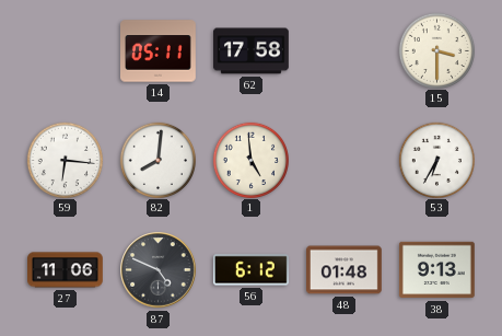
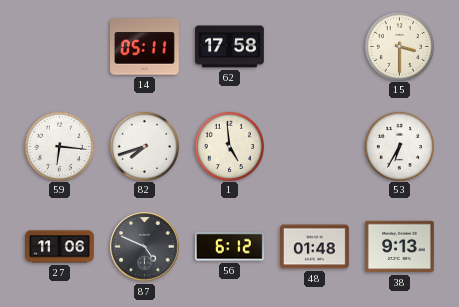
82: 8:01 -> 7:42 (144, 146)
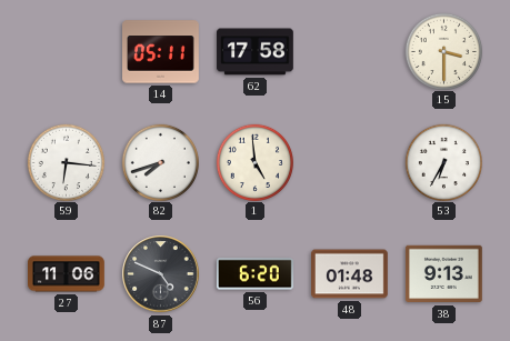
56: 6:12 -> 6:20 (254, 274)
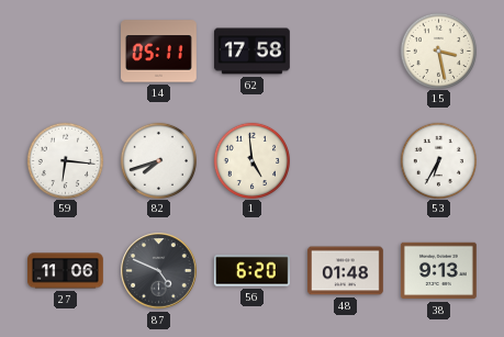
15: 3:30 -> 3:28 (438, 50)
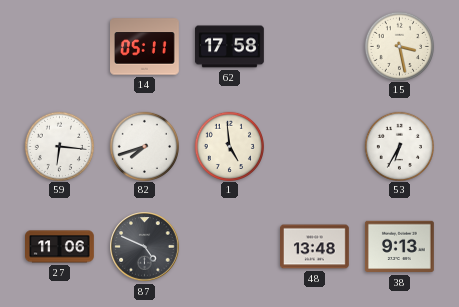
56: 6:20 -> none (251, 271)
48: 01:48 -> 13:48 (315, 247)
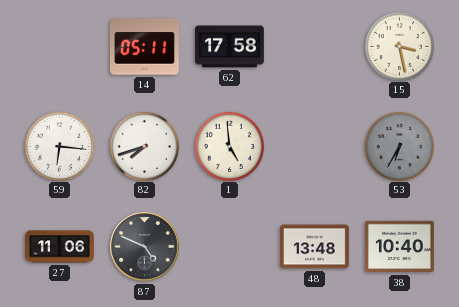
53 dial: white -> grey (399, 146)
38: 9:13 -> 10:40 (399, 247)
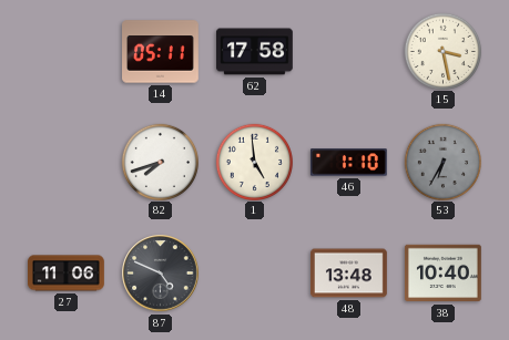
59: 6:16 -> none (59, 146)
46: none -> 1:10 (349, 163)
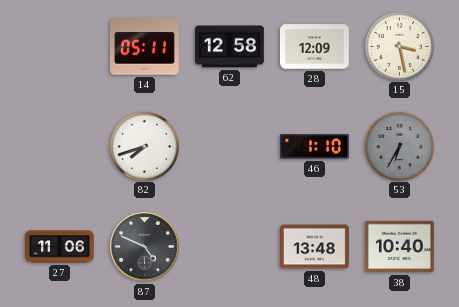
62: 17:58 -> 12:58 (230, 47)
28: none -> 12:09 (315, 47)
1: 4:59 -> none (254, 162)
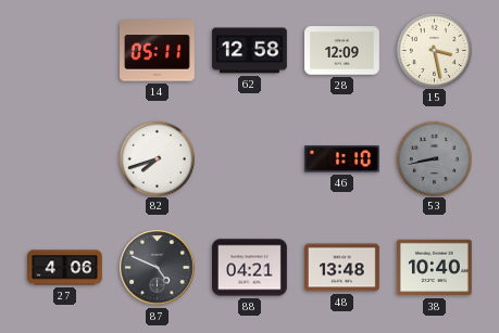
53: 6:35 -> 8:43 (434, 158)
27: 11:06 -> 4:06 (65, 268)
88: none -> 04:21 (250, 268)
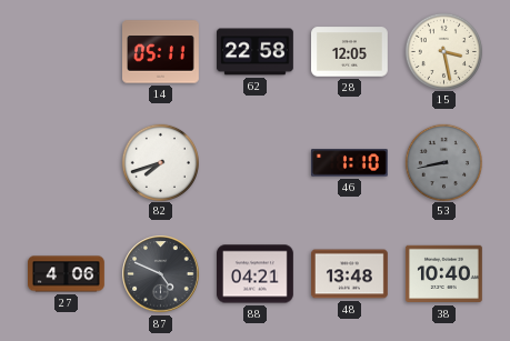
62: 12:58 -> 22:58 (256, 52)
28: 12:09 -> 12:05 (350, 52)
